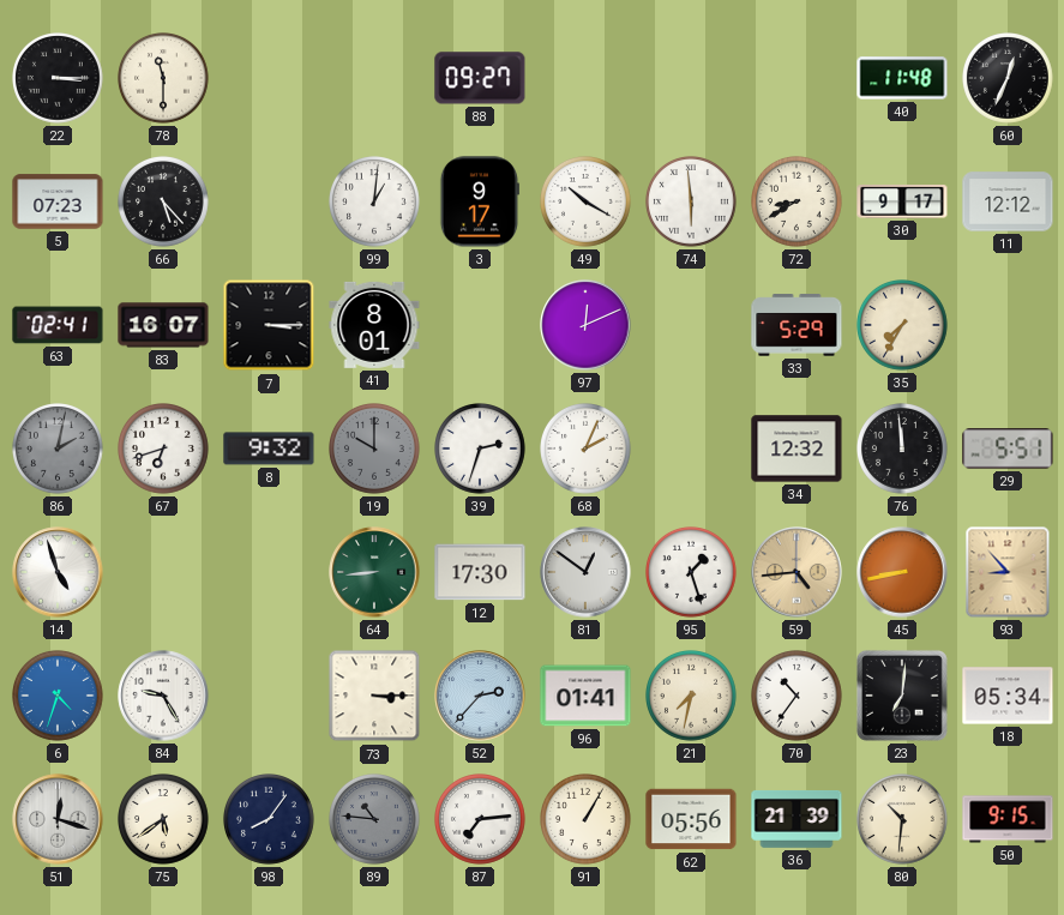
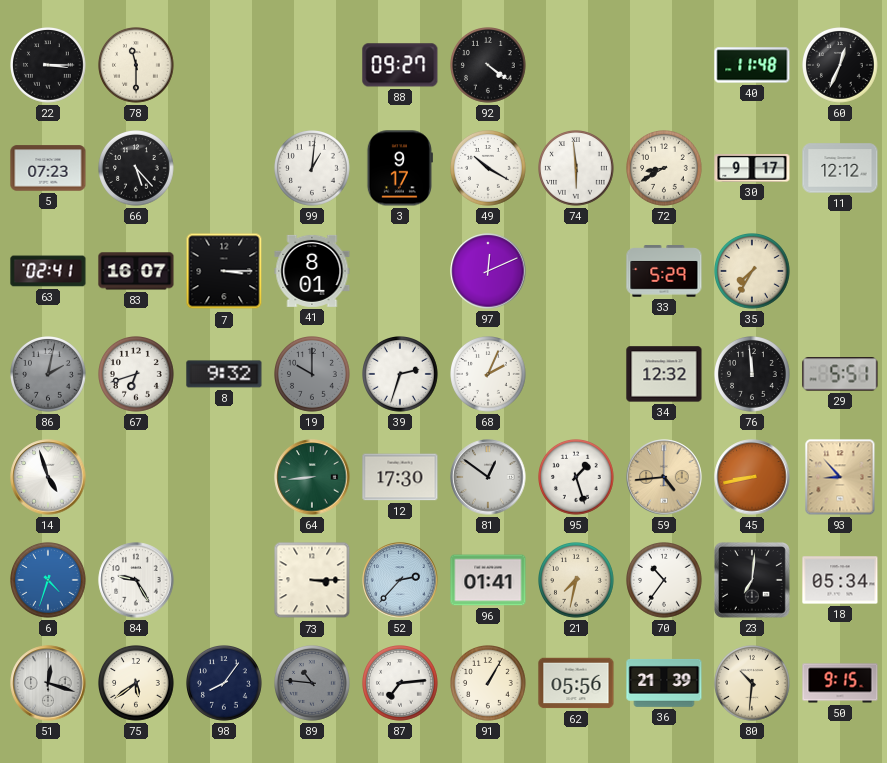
92: none -> 4:21 (489, 66)
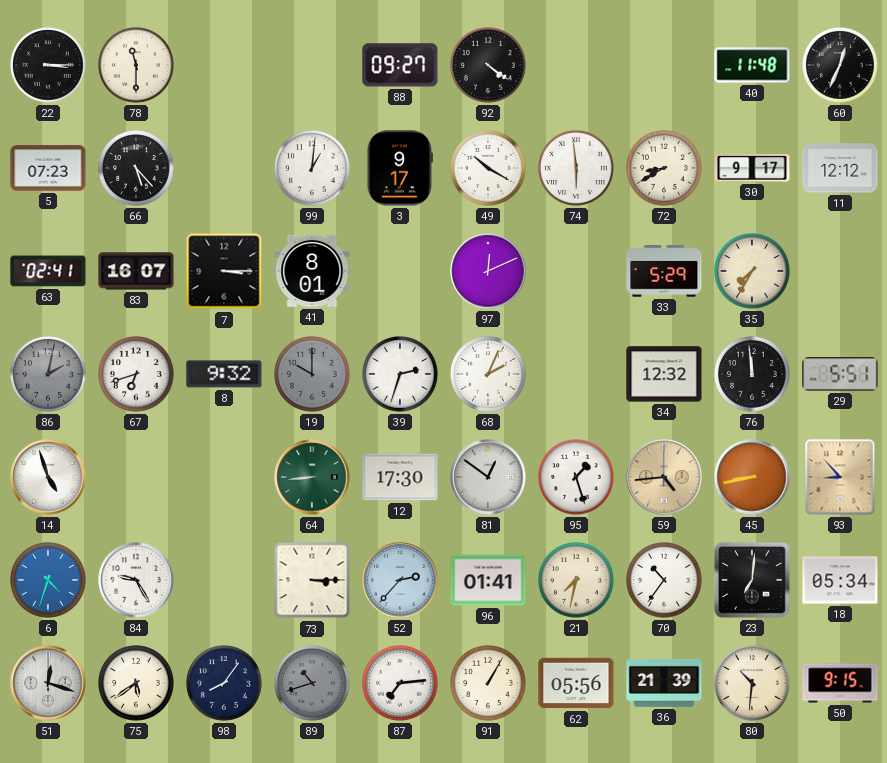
89: 10:46 -> 10:42 (313, 684)
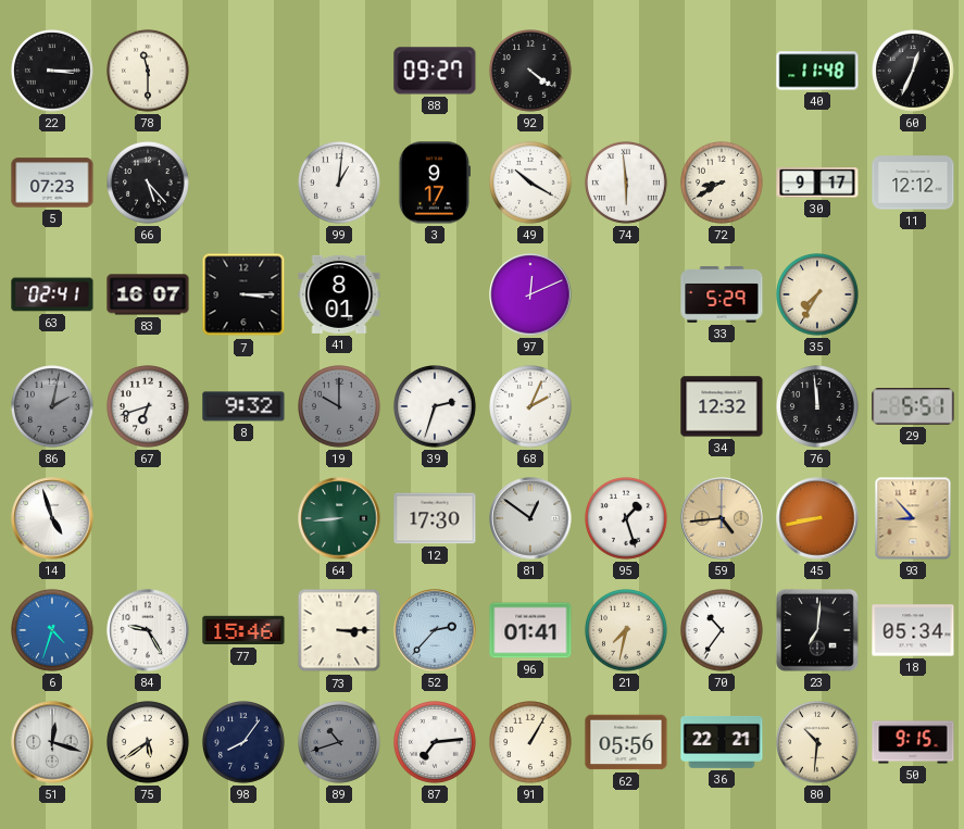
77: none -> 15:46 (243, 630)
36: 21:39 -> 22:21 (722, 742)
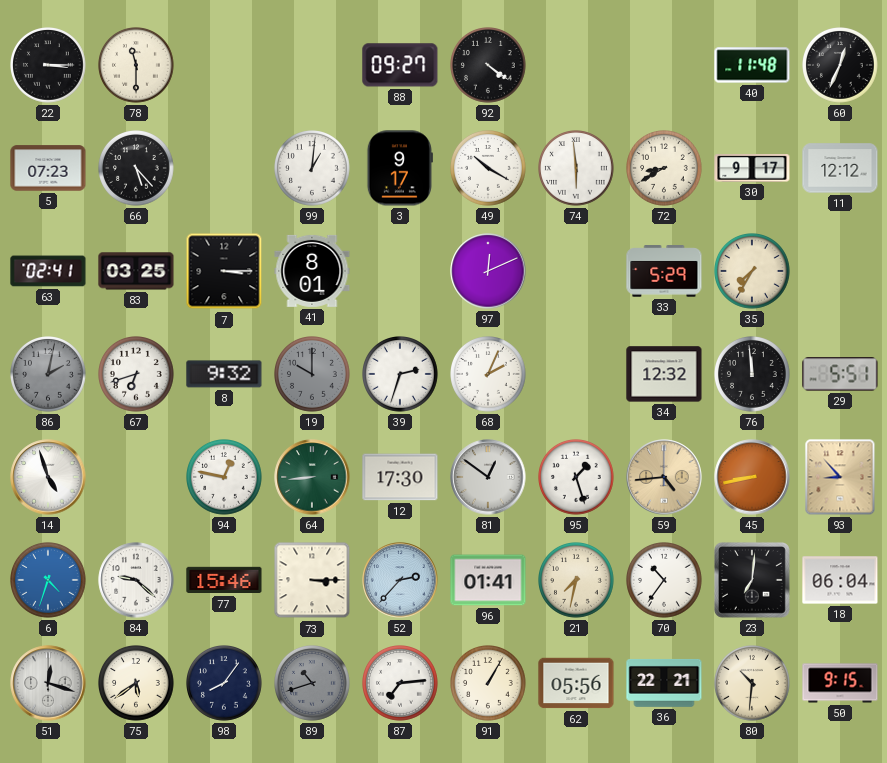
83: 16:07 -> 03:25 (136, 271)
94: none -> 12:47 (225, 478)
84: 9:25 -> 9:22 (136, 580)
18: 05:34 -> 06:04 (840, 580)
